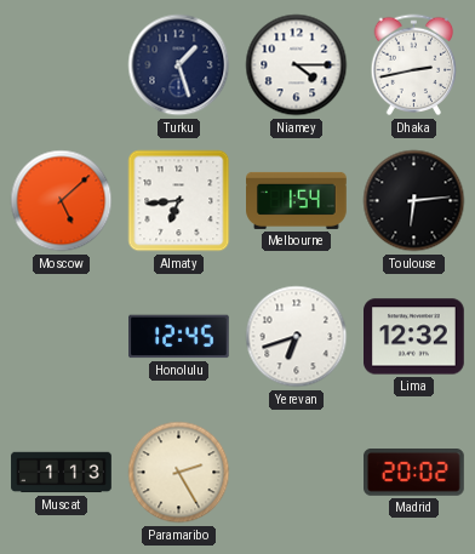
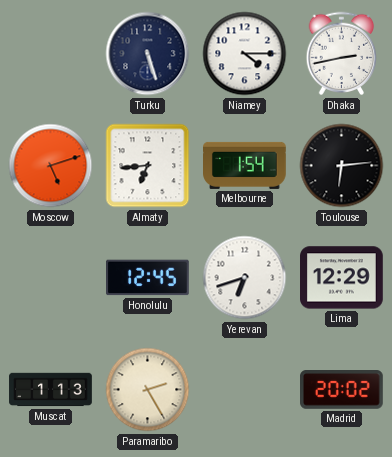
Turku: 1:27 -> 5:27 (148, 54)
Moscow: 5:08 -> 5:12 (51, 166)
Lima: 12:32 -> 12:29 (342, 278)
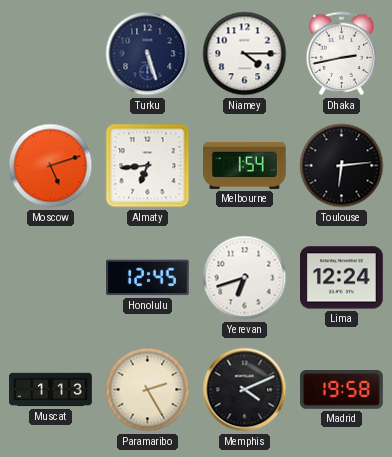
Lima: 12:29 -> 12:24 (342, 278)
Memphis: none -> 4:11 (245, 390)
Madrid: 20:02 -> 19:58 (342, 390)
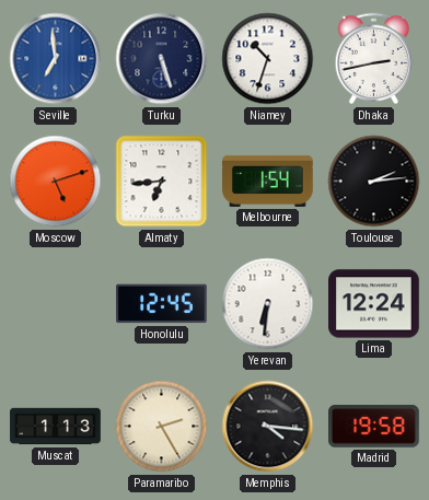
Seville: none -> 6:59 (56, 59)
Niamey: 4:15 -> 10:33 (268, 59)
Toulouse: 6:14 -> 2:14 (374, 182)
Yerevan: 6:42 -> 6:31 (268, 304)
Memphis: 4:11 -> 4:16 (268, 427)
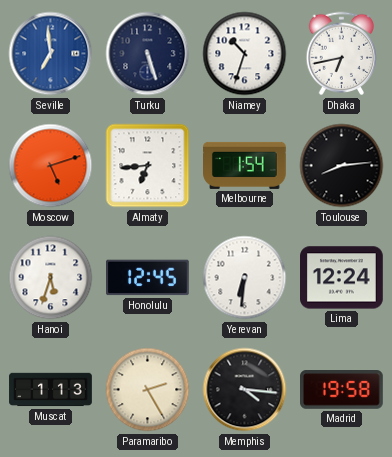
Dhaka: 2:43 -> 6:43 (342, 54)
Toulouse: 2:14 -> 8:14 (342, 166)
Hanoi: none -> 5:33 (51, 278)
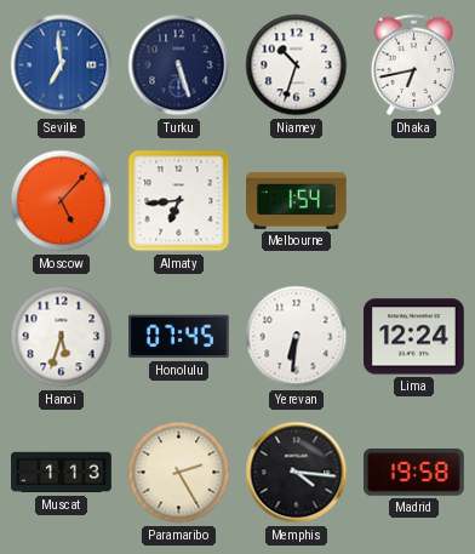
Moscow: 5:12 -> 5:07 (62, 201)
Toulouse: 8:14 -> none (342, 166)
Honolulu: 12:45 -> 07:45 (179, 337)
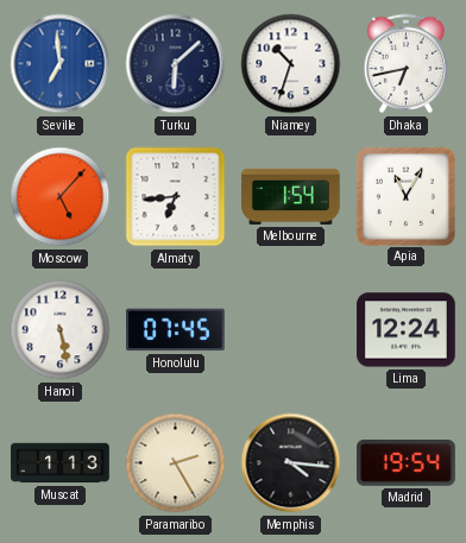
Turku: 5:27 -> 6:08 (176, 64)
Apia: none -> 11:05 (405, 196)
Hanoi: 5:33 -> 5:28 (61, 330)
Yerevan: 6:31 -> none (297, 337)
Madrid: 19:58 -> 19:54 (407, 463)
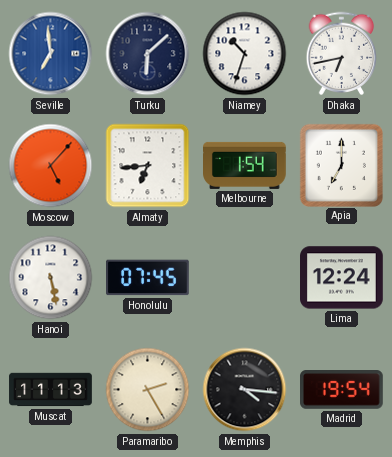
Apia: 11:05 -> 7:00 (341, 165)
Muscat: 1:13 -> 11:13 (51, 390)
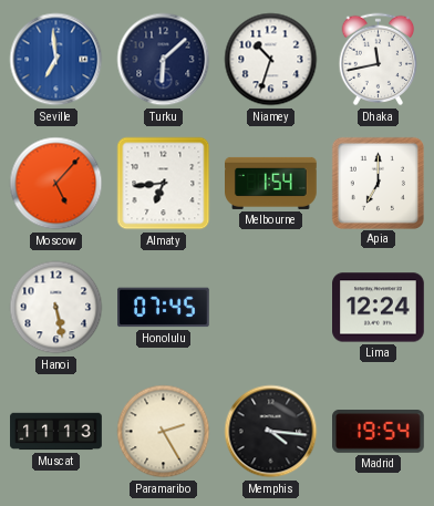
Dhaka: 6:43 -> 11:43 (379, 60)
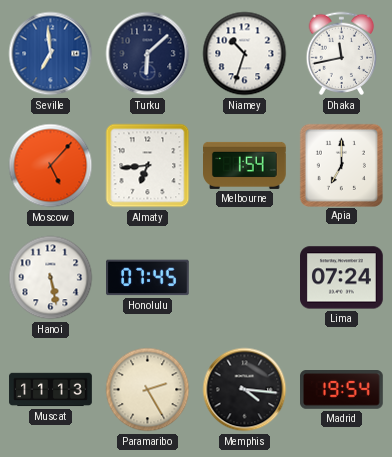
Lima: 12:24 -> 07:24 (342, 278)
